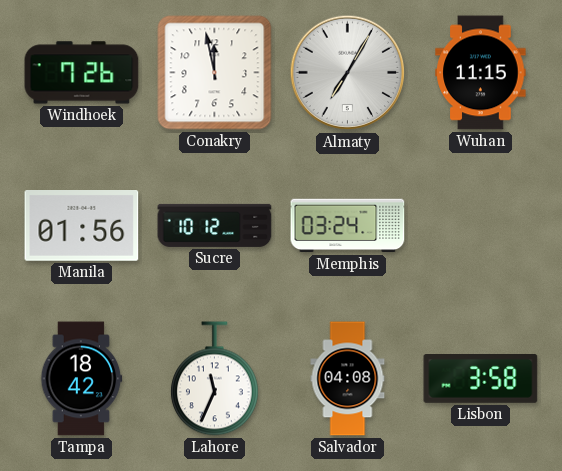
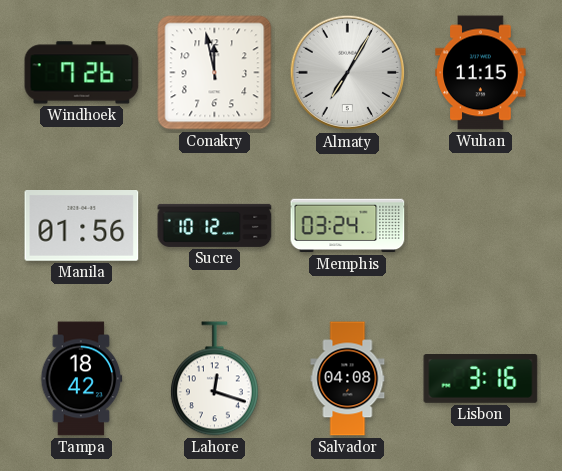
Lahore: 11:34 -> 12:18 (214, 379)
Lisbon: 3:58 -> 3:16 (481, 379)
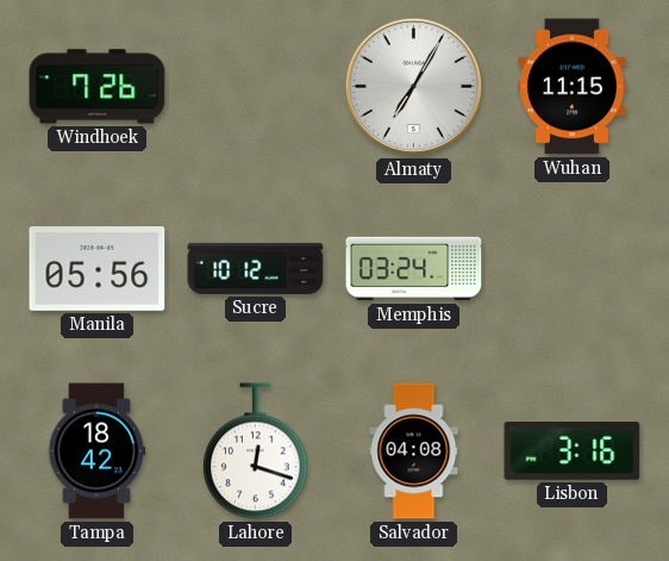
Conakry: 11:58 -> none (215, 73)
Manila: 01:56 -> 05:56 (98, 269)
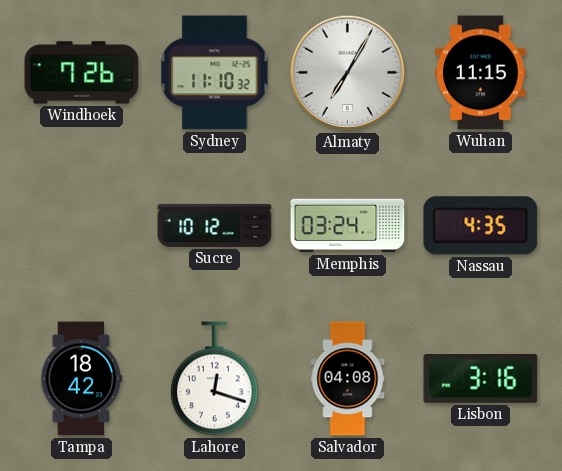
Sydney: none -> 11:10 (215, 73)
Manila: 05:56 -> none (98, 269)
Nassau: none -> 4:35 (481, 226)
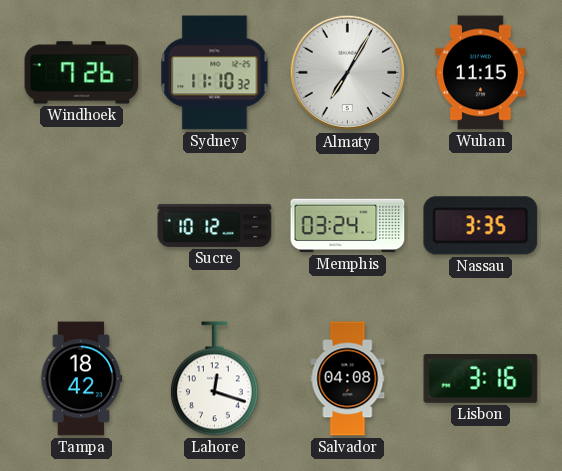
Nassau: 4:35 -> 3:35 (481, 226)
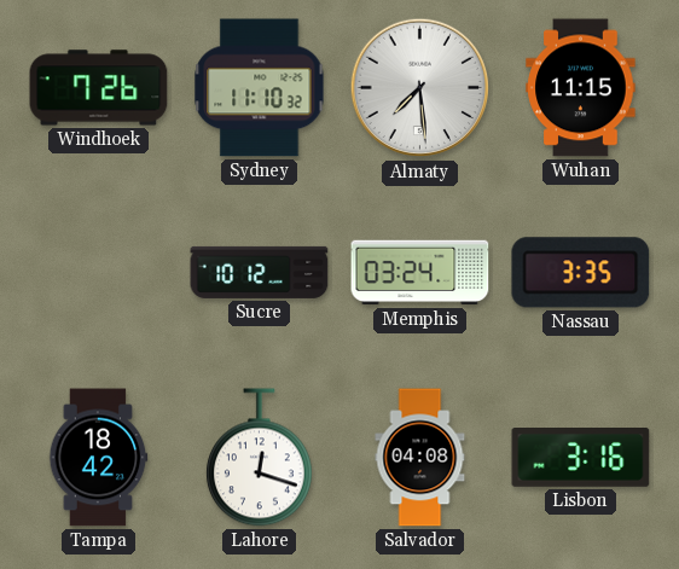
Almaty: 7:05 -> 7:29 (420, 88)
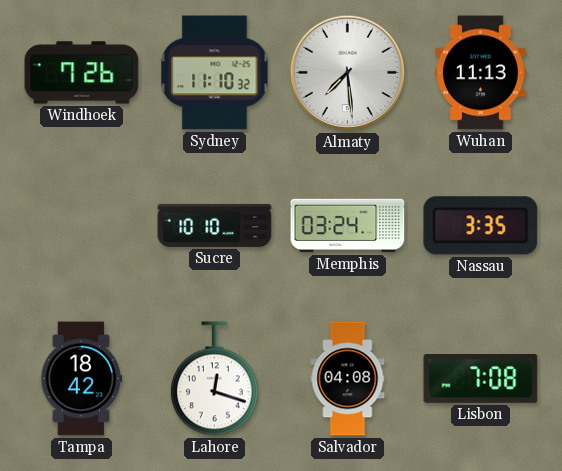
Wuhan: 11:15 -> 11:13 (481, 73)
Sucre: 10:12 -> 10:10 (215, 225)
Lisbon: 3:16 -> 7:08 (481, 379)
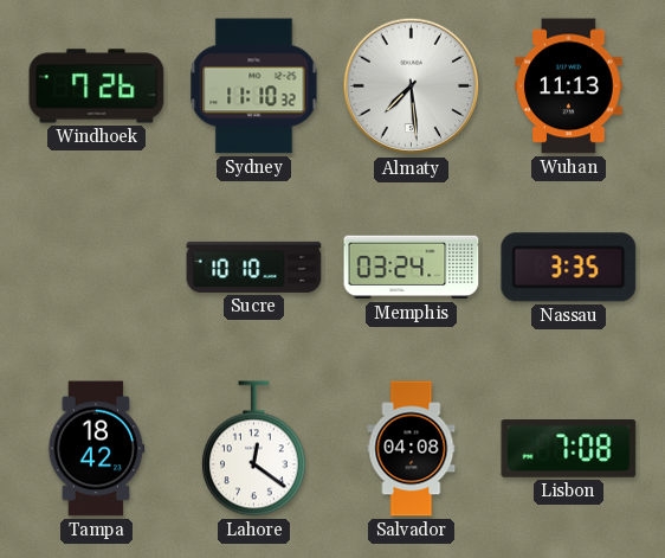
Lahore: 12:18 -> 12:21 (253, 449)
